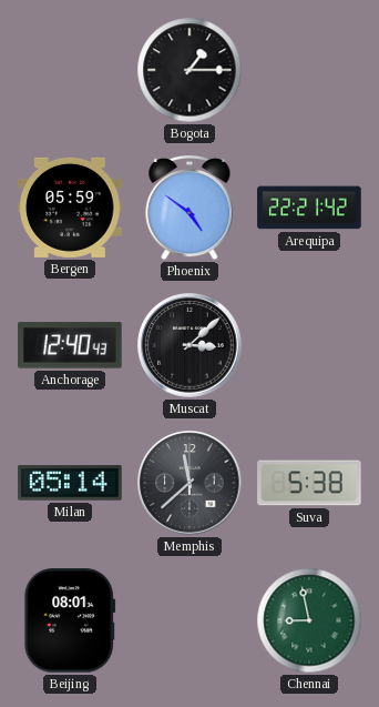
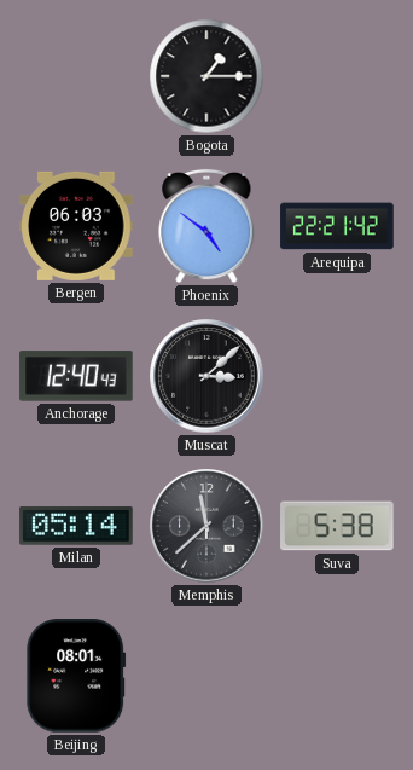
Bergen: 05:59 -> 06:03 (76, 226)
Chennai: 8:58 -> none (309, 620)
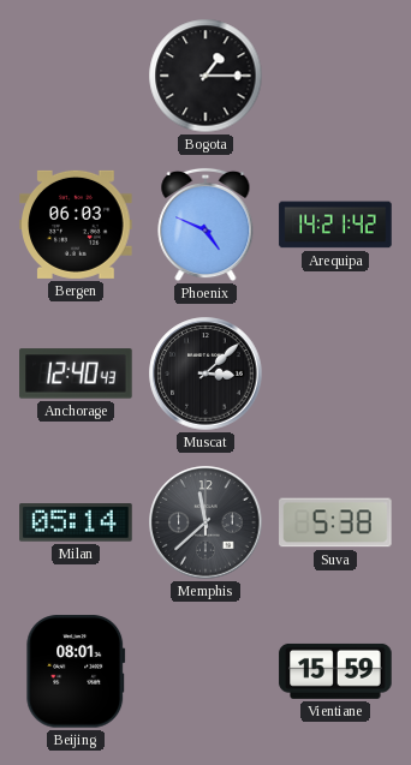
Phoenix: 4:51 -> 4:49 (205, 225)
Arequipa: 22:21 -> 14:21 (335, 225)
Vientiane: none -> 15:59 (335, 671)
